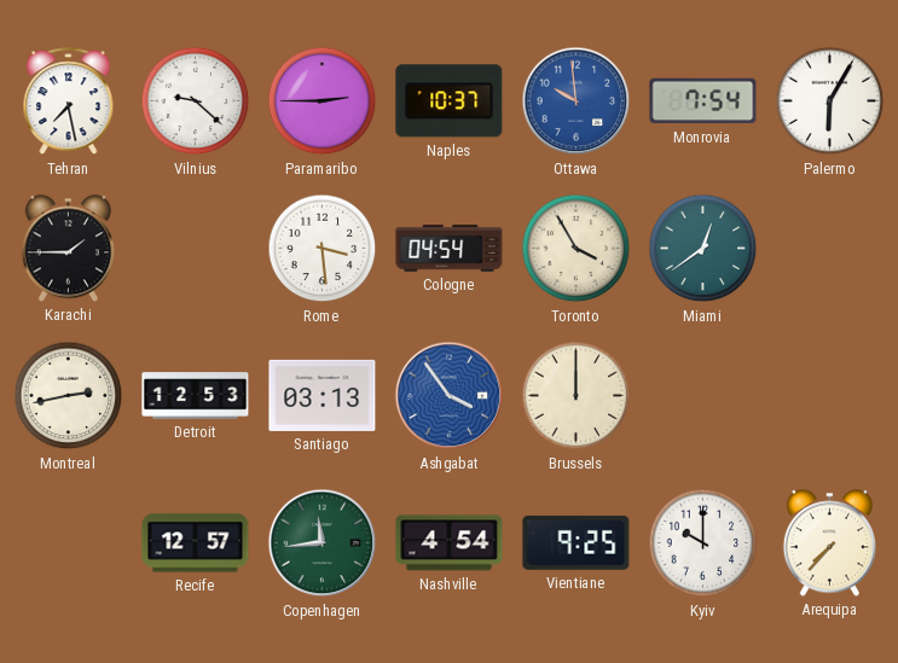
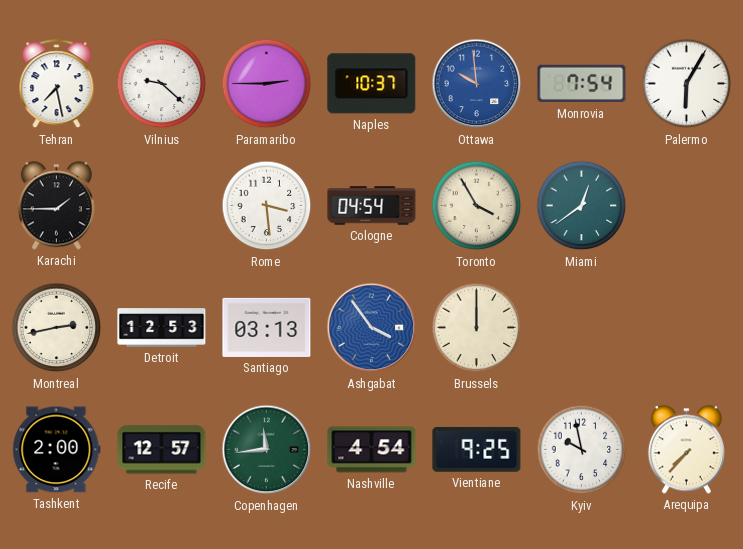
Tashkent: none -> 2:00 (57, 450)
Kyiv: 10:00 -> 9:58 (582, 450)
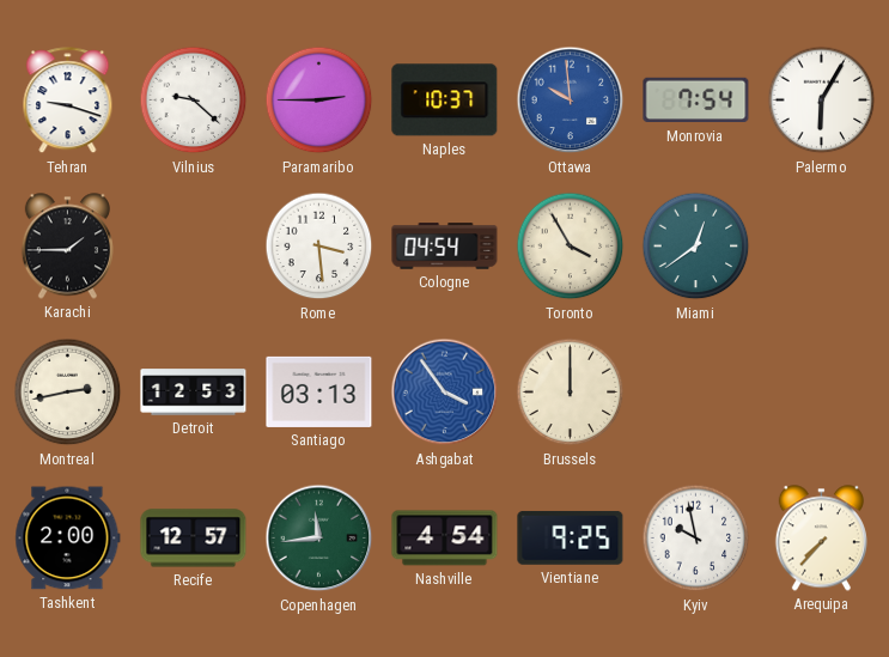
Tehran: 7:28 -> 9:18 (68, 101)
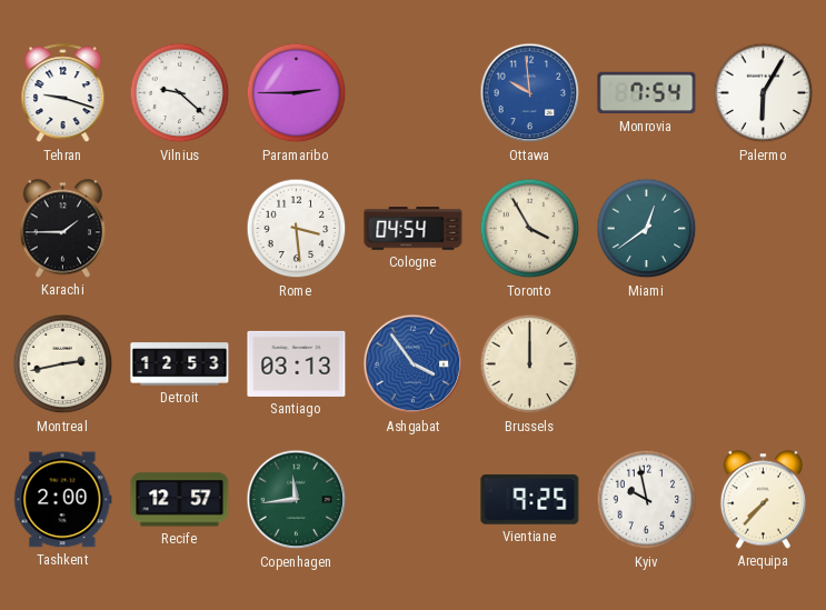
Naples: 10:37 -> none (445, 101)
Nashville: 4:54 -> none (445, 539)
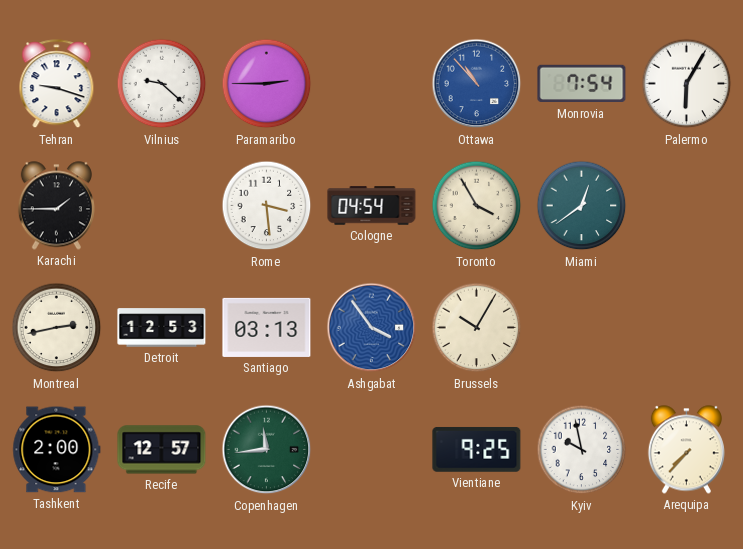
Ottawa: 9:59 -> 10:53 (477, 84)
Brussels: 12:00 -> 10:05 (477, 328)
